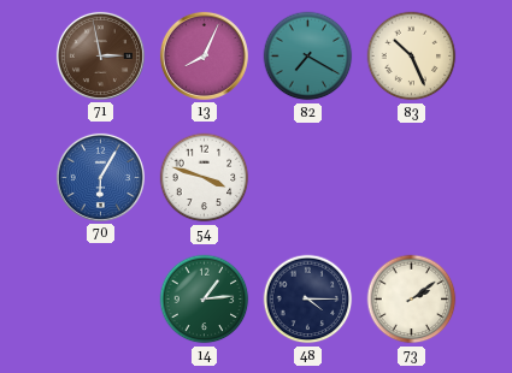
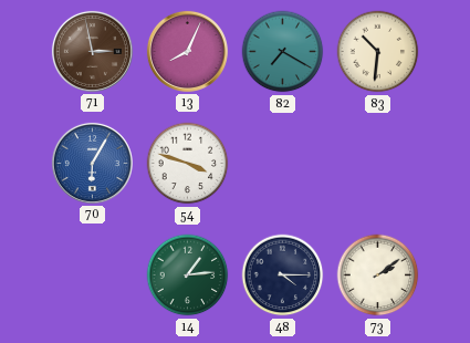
83: 10:26 -> 10:31 (378, 52)
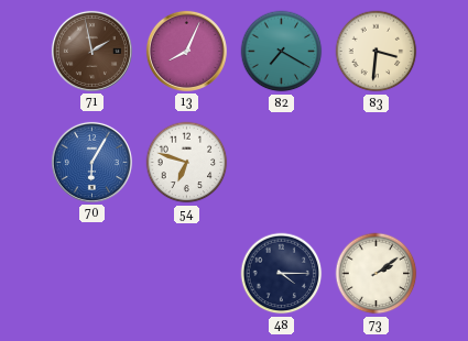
71: 2:58 -> 1:58 (91, 51)
83: 10:31 -> 3:31 (377, 52)
54: 3:48 -> 6:48 (187, 163)
14: 1:14 -> none (188, 276)
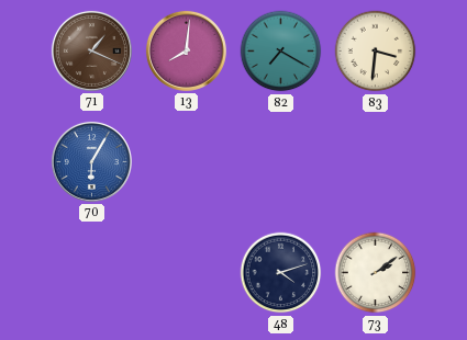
71: 1:58 -> 1:19 (91, 50)
13: 8:04 -> 8:01 (186, 50)
54: 6:48 -> none (187, 163)
48: 4:15 -> 4:12 (281, 273)
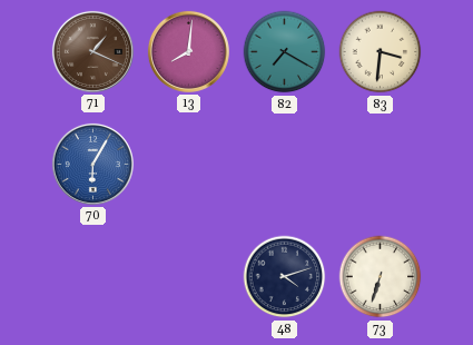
73: 2:09 -> 6:33 (381, 277)
